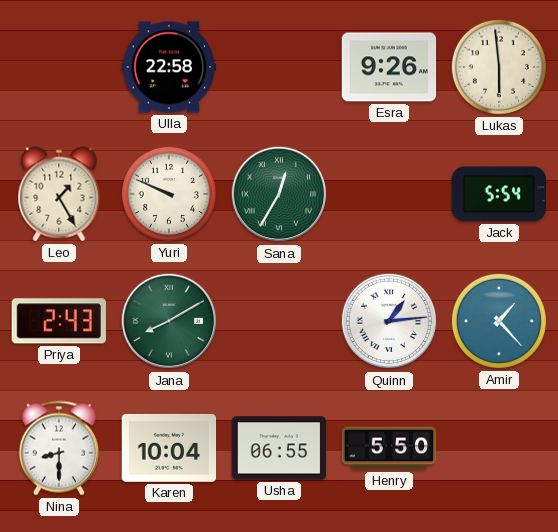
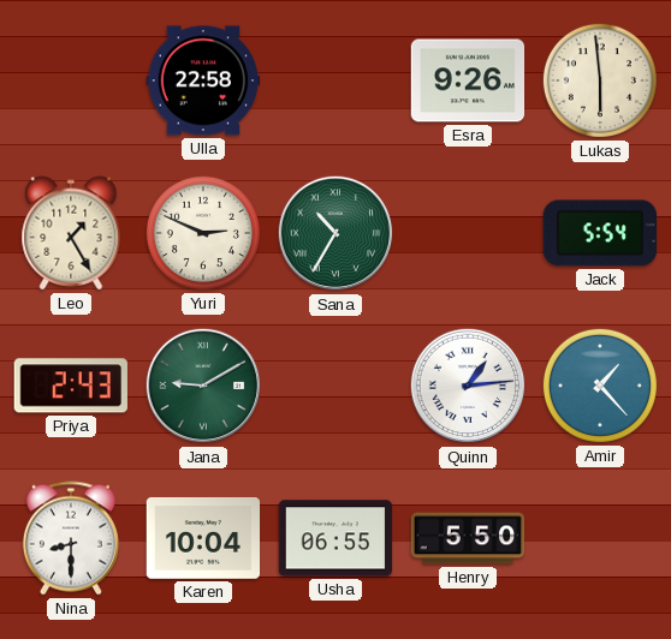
Yuri: 9:49 -> 2:49 (203, 233)
Sana: 12:35 -> 10:35 (335, 233)
Jana: 8:10 -> 9:10 (203, 386)
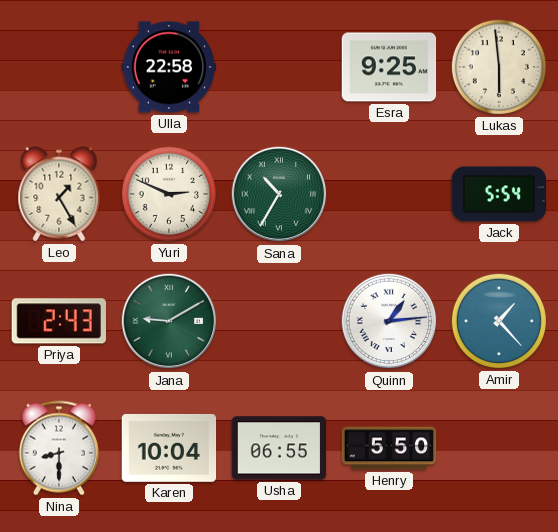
Esra: 9:26 -> 9:25 (389, 67)
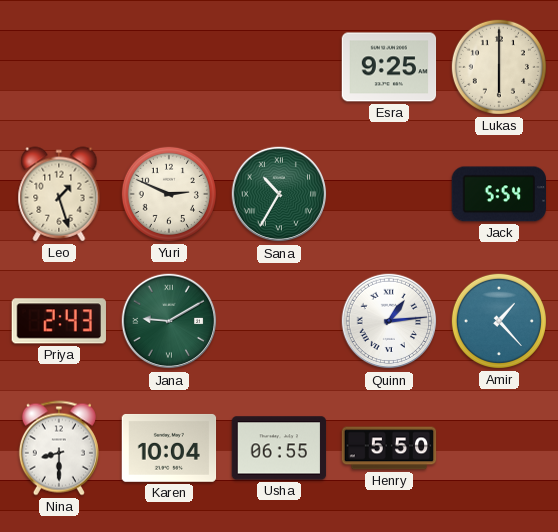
Ulla: 22:58 -> none (169, 67)
Lukas: 5:59 -> 6:00 (499, 67)
Leo: 1:25 -> 1:27 (59, 194)
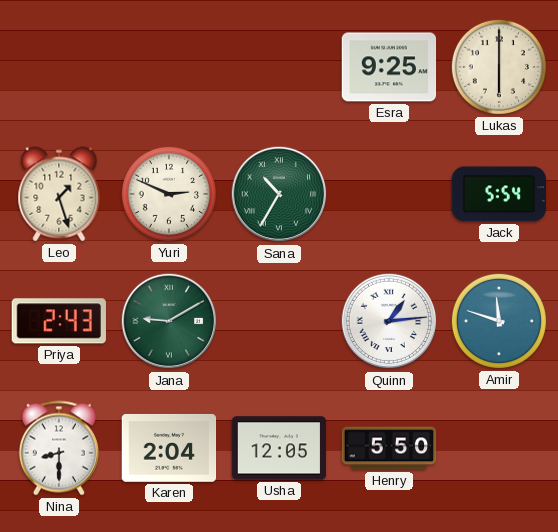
Amir: 1:23 -> 11:48 (499, 321)
Karen: 10:04 -> 2:04 (169, 448)
Usha: 06:55 -> 12:05 (279, 448)
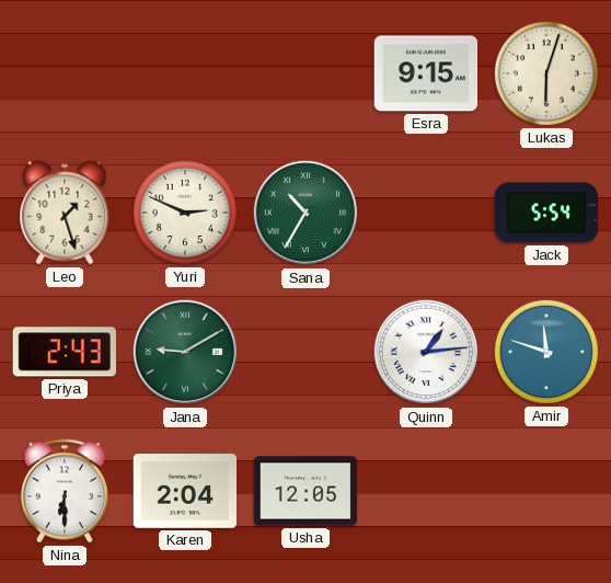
Esra: 9:25 -> 9:15 (426, 73)
Lukas: 6:00 -> 6:03 (546, 73)
Nina: 8:30 -> 6:30 (65, 491)
Henry: 5:50 -> none (389, 448)
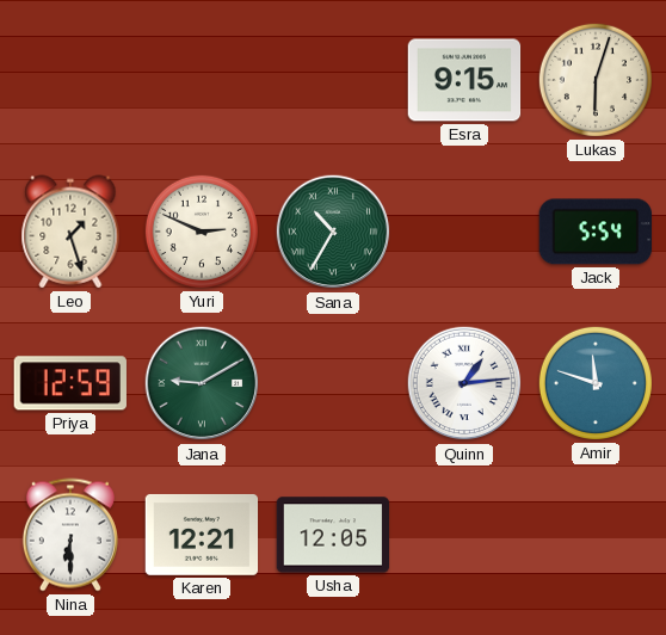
Priya: 2:43 -> 12:59 (70, 383)
Karen: 2:04 -> 12:21 (202, 535)
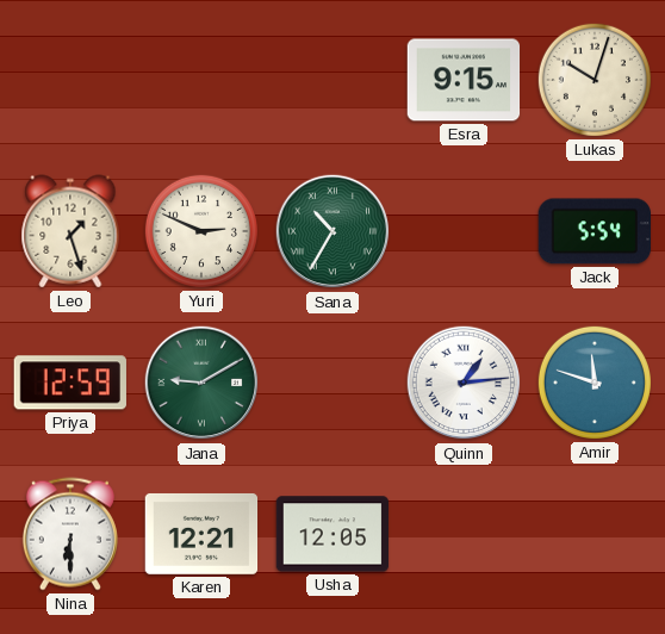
Lukas: 6:03 -> 10:03 (595, 80)
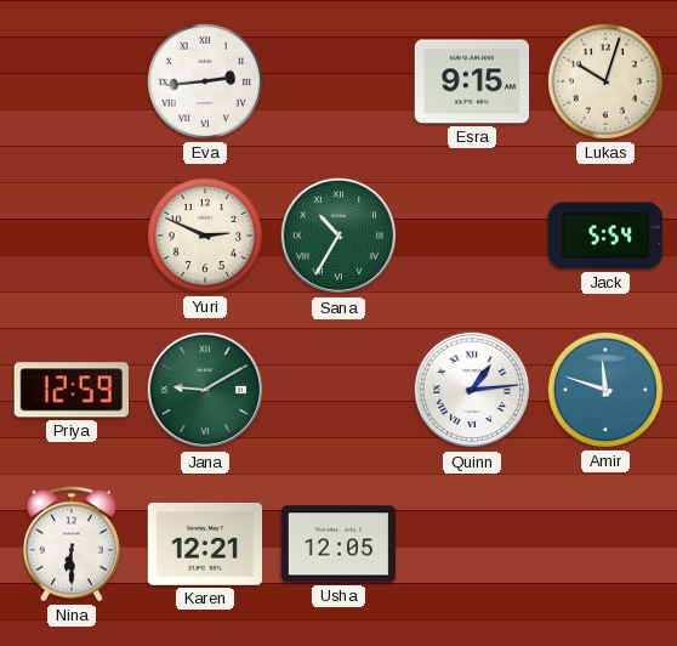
Eva: none -> 2:44 (205, 81)
Leo: 1:27 -> none (70, 231)
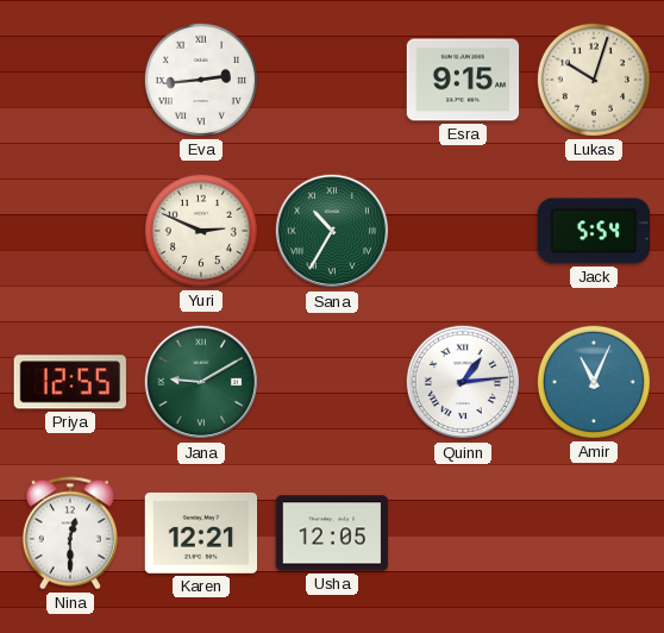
Priya: 12:59 -> 12:55 (70, 382)
Amir: 11:48 -> 11:04 (594, 382)
Nina: 6:30 -> 12:30 (70, 533)
